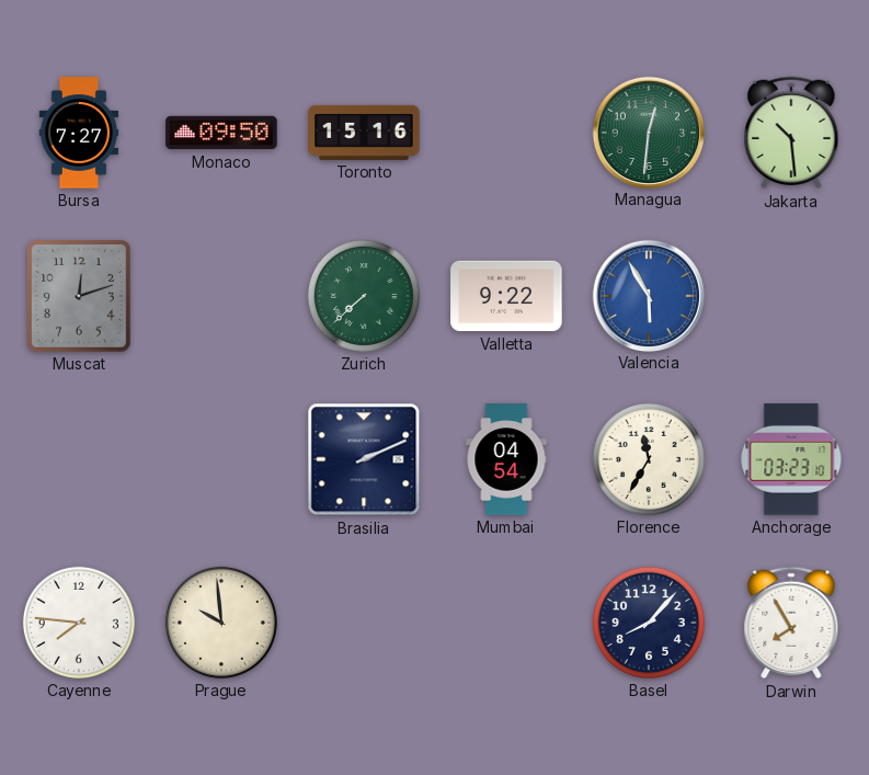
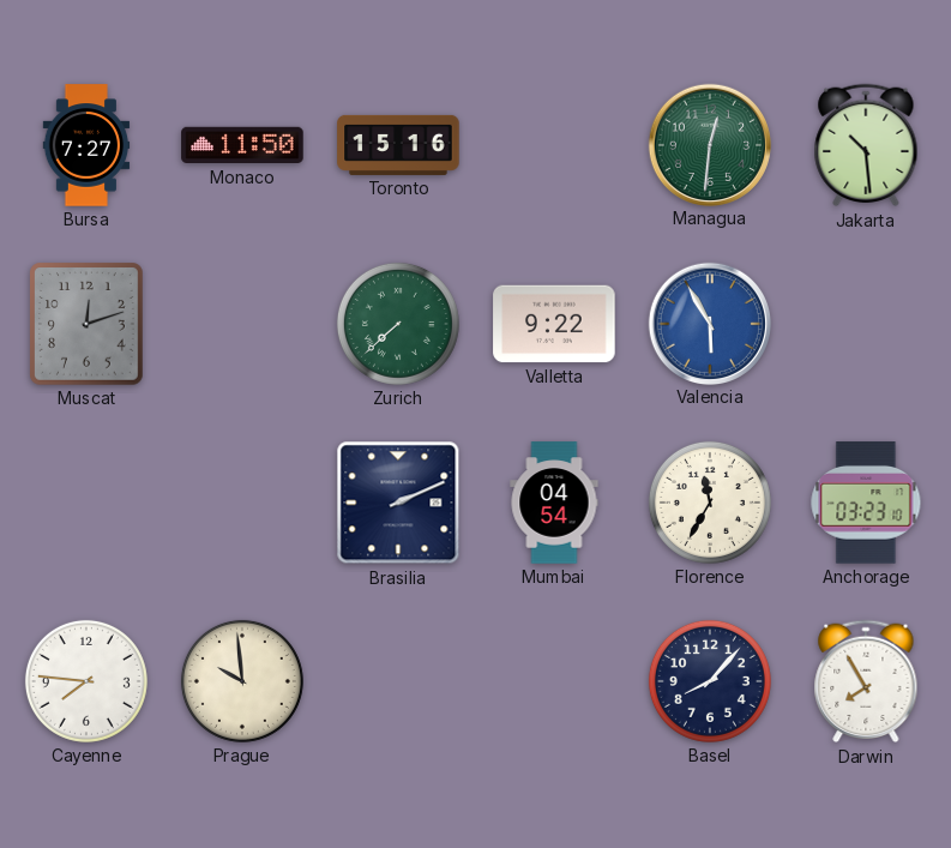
Monaco: 09:50 -> 11:50 (242, 145)
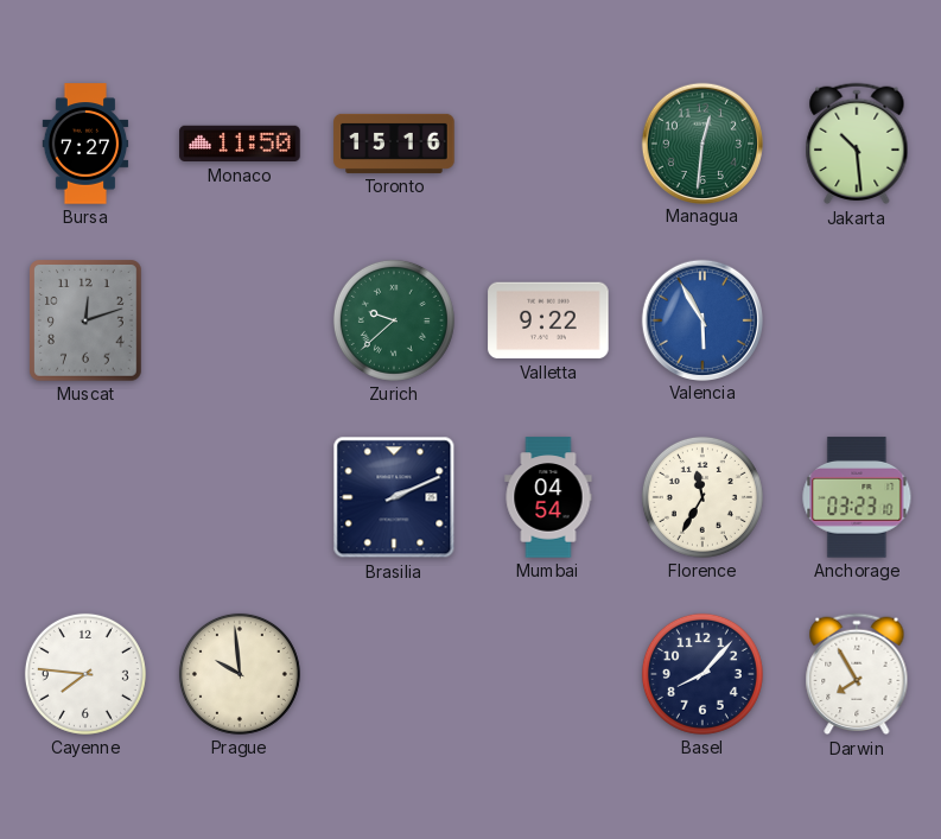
Zurich: 7:38 -> 9:38 (394, 320)
